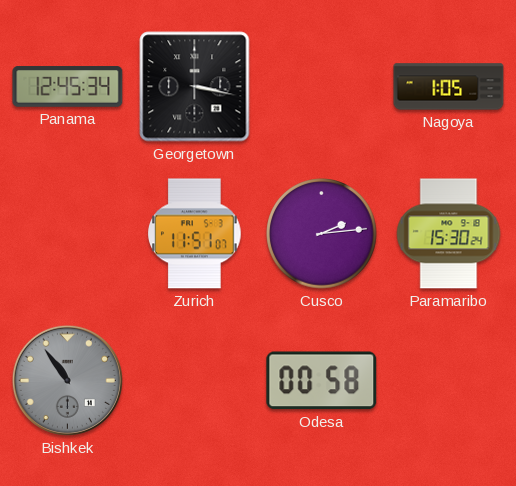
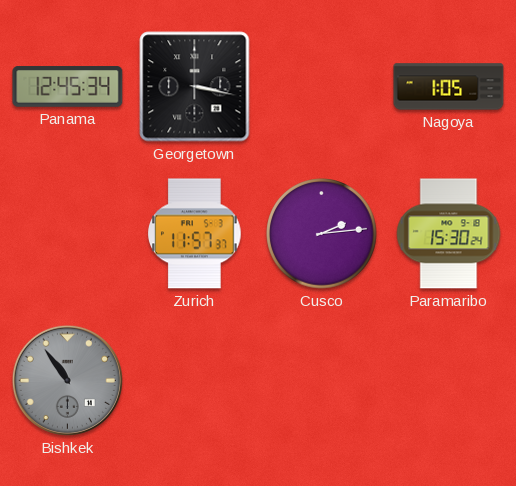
Zurich: 11:51 -> 11:57 (195, 234)
Odesa: 00:58 -> none (322, 381)
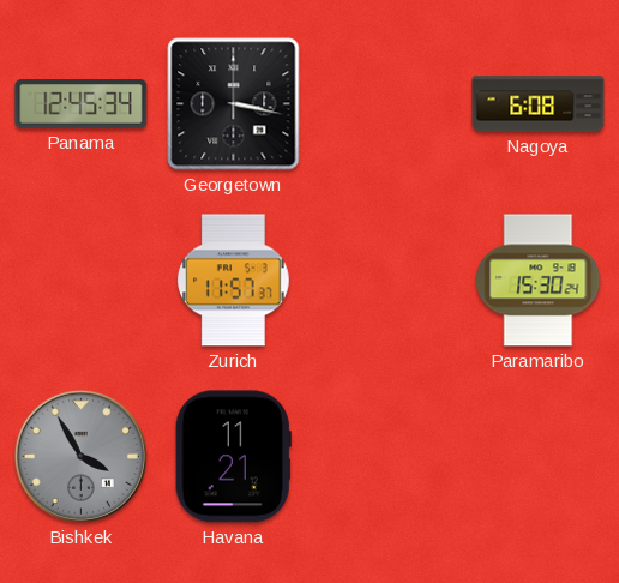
Nagoya: 1:05 -> 6:08 (539, 104)
Cusco: 2:14 -> none (322, 234)
Bishkek: 10:54 -> 3:55 (80, 456)
Havana: none -> 11:21 (233, 457)
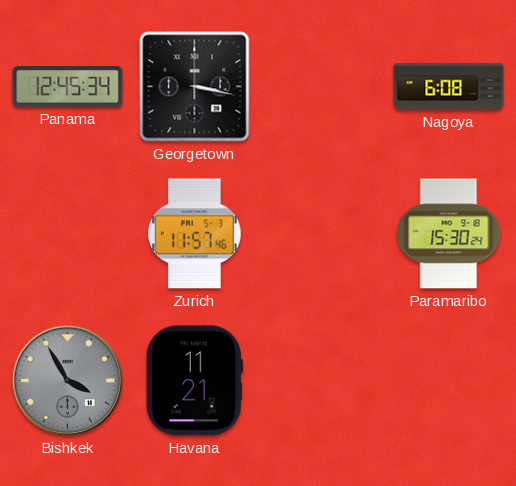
Zurich: 11:57:37 -> 11:57:46 (195, 234)
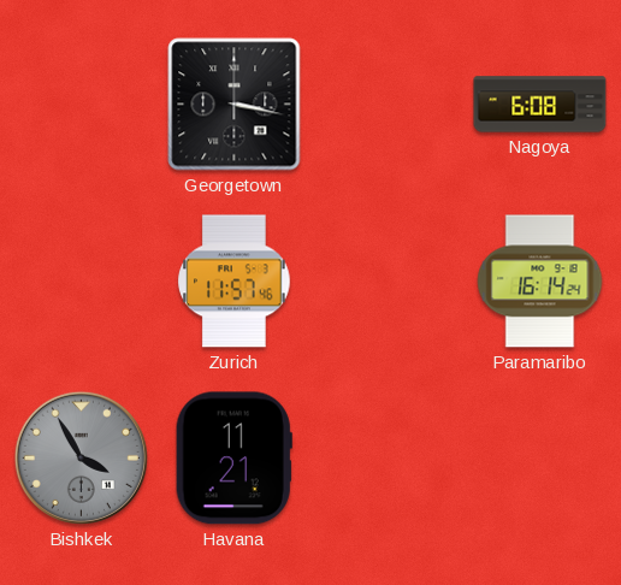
Panama: 12:45 -> none (68, 87)
Paramaribo: 15:30 -> 16:14 (540, 282)
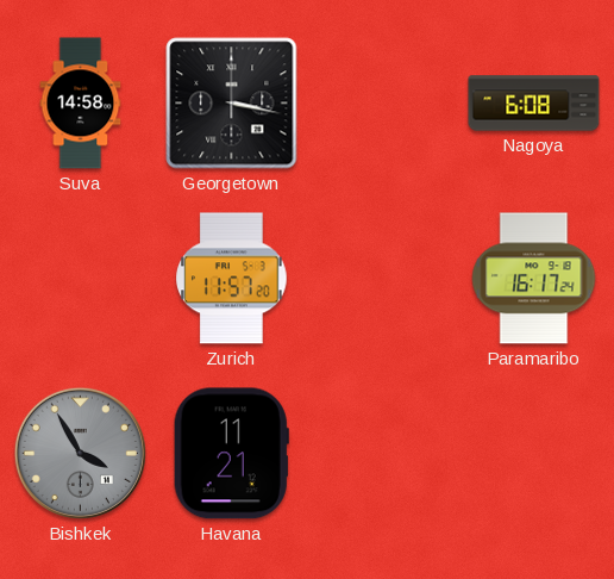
Suva: none -> 14:58 (81, 104)
Zurich: 11:57:46 -> 11:57:20 (232, 279)
Paramaribo: 16:14 -> 16:17 (534, 279)
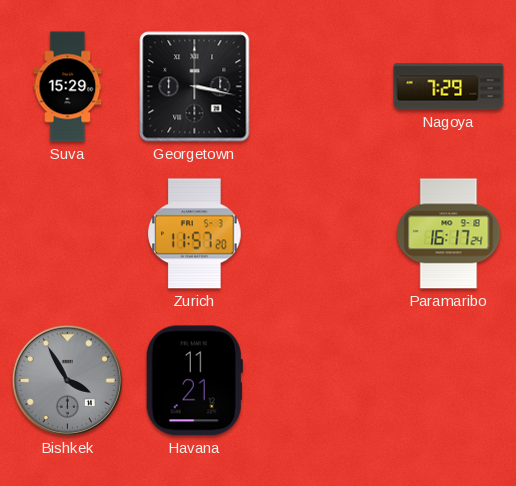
Suva: 14:58 -> 15:29 (68, 87)
Nagoya: 6:08 -> 7:29 (449, 87)
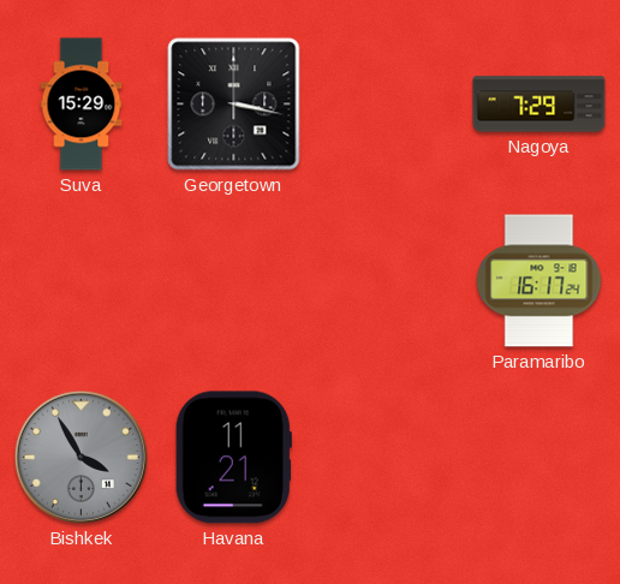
Zurich: 11:57 -> none (195, 234)
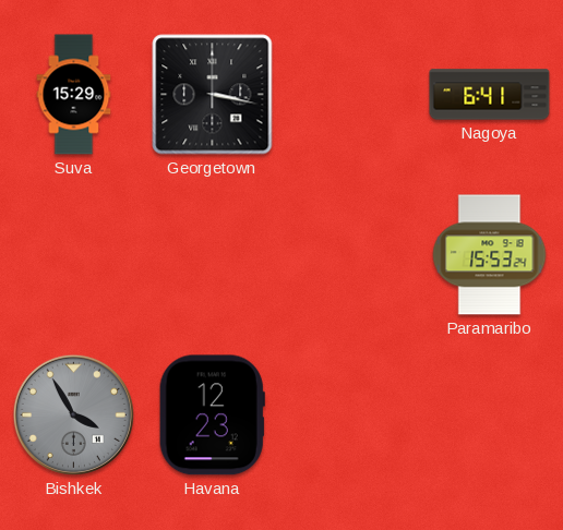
Nagoya: 7:29 -> 6:41 (490, 95)
Paramaribo: 16:17 -> 15:53 (490, 255)
Havana: 11:21 -> 12:23 (212, 415)
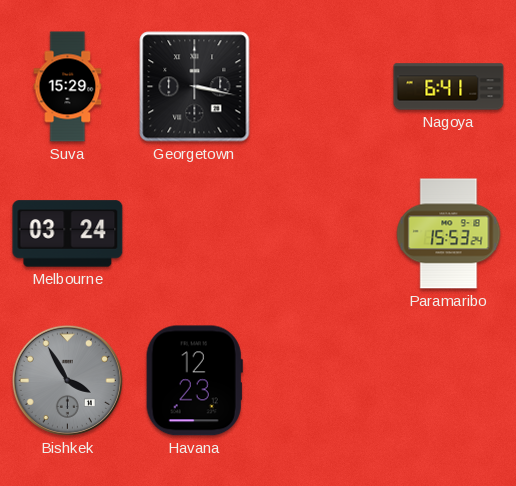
Melbourne: none -> 03:24 (68, 234)
